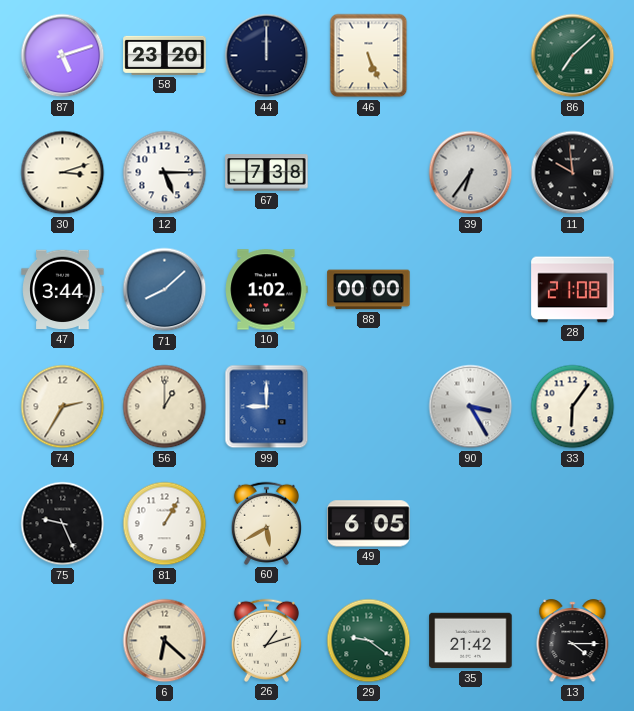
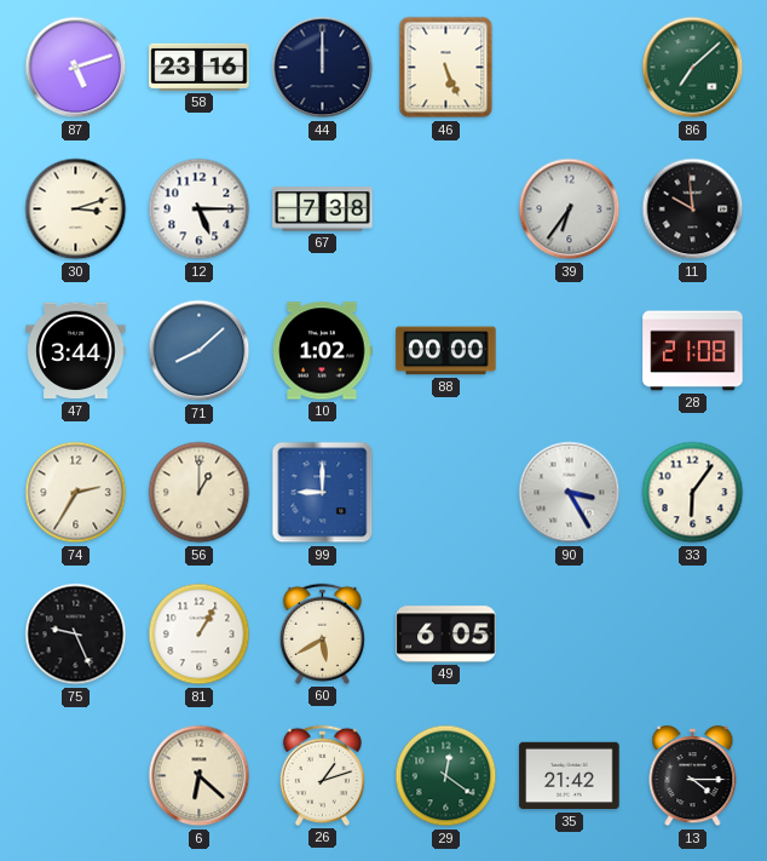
58: 23:20 -> 23:16 (200, 67)
29: 9:21 -> 12:21 (446, 776)
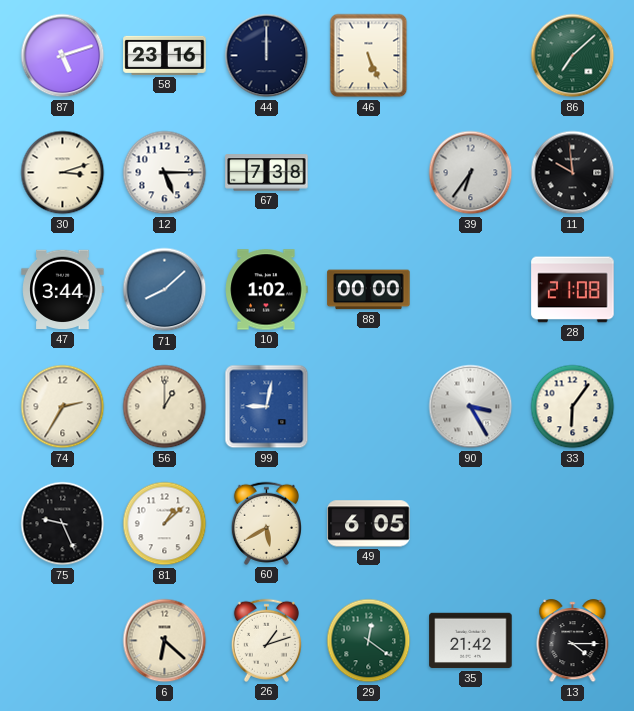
99: 9:00 -> 9:02 (267, 407)
81: 1:05 -> 1:08 (165, 524)
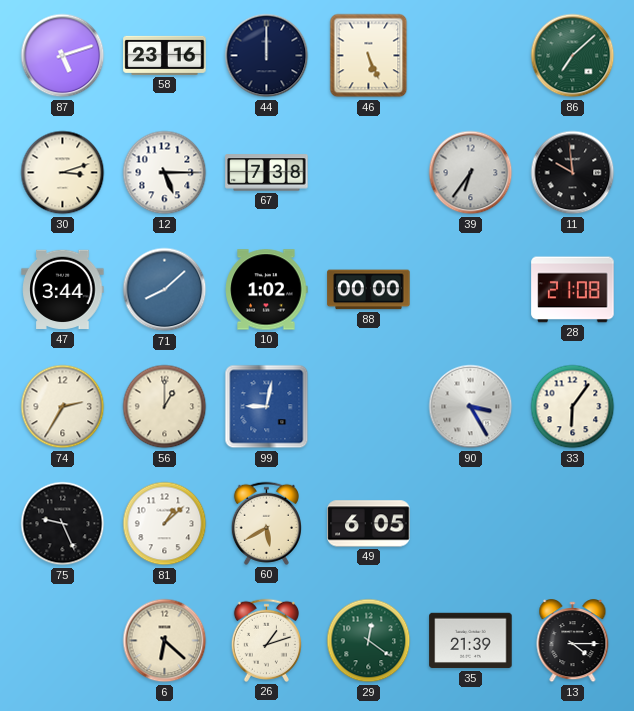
35: 21:42 -> 21:39 (471, 641)
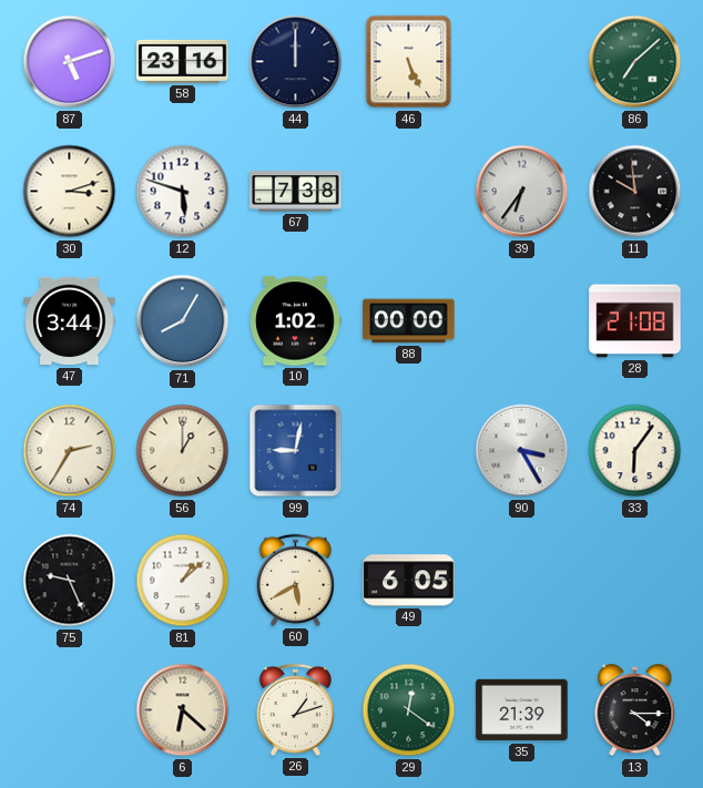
12: 5:15 -> 5:48 (183, 192)
71: 8:08 -> 8:05 (183, 321)
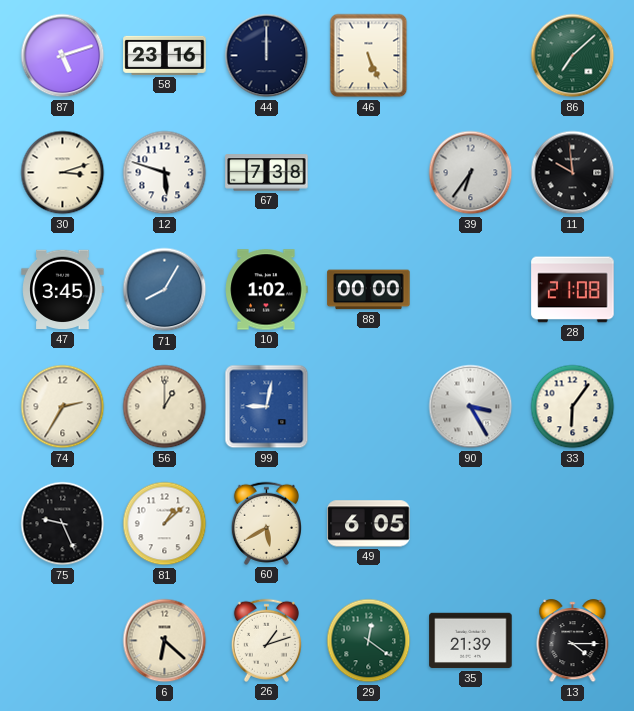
47: 3:44 -> 3:45 (63, 290)
